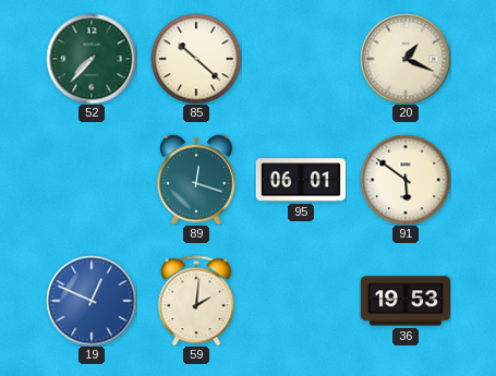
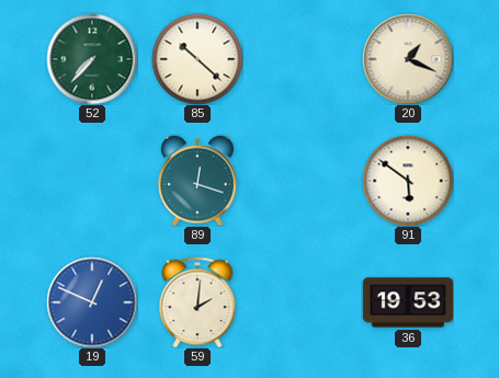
95: 06:01 -> none (301, 180)
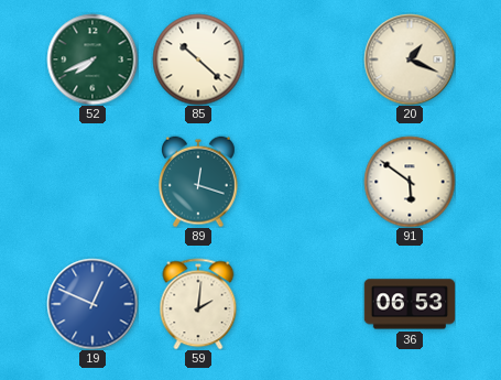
52: 7:37 -> 7:41 (92, 59)
36: 19:53 -> 06:53 (410, 304)
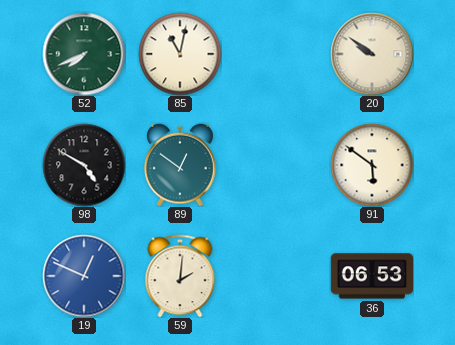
85: 10:22 -> 11:02 (180, 54)
20: 1:19 -> 9:51 (372, 54)
98: none -> 4:50 (84, 165)
89: 12:18 -> 12:51 (181, 165)
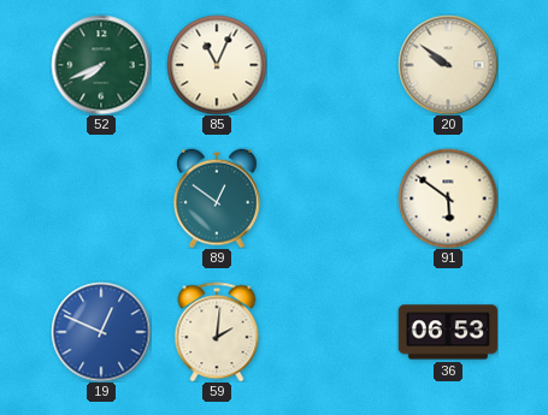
85: 11:02 -> 11:04 (217, 65)
98: 4:50 -> none (84, 165)
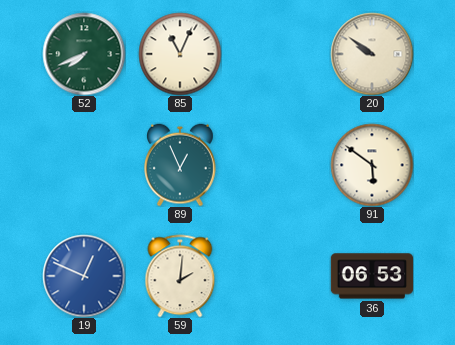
89: 12:51 -> 12:56 (181, 165)
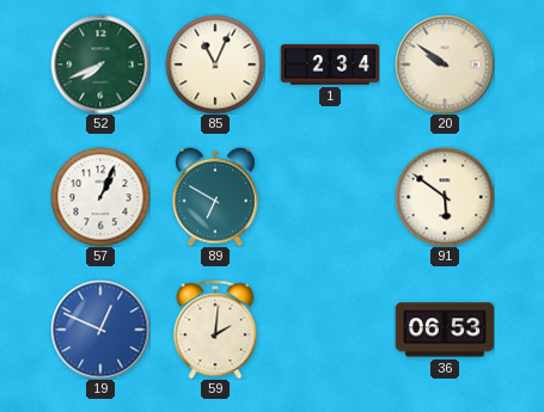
1: none -> 2:34 (330, 64)
57: none -> 1:04 (100, 197)
89: 12:56 -> 6:50 (216, 197)
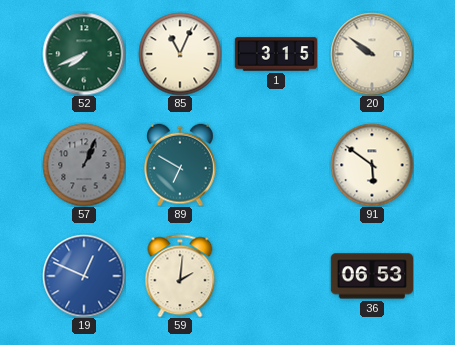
1: 2:34 -> 3:15 (276, 54)
57 dial: white -> grey (84, 165)
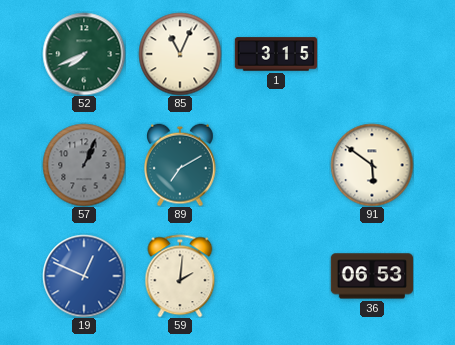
20: 9:51 -> none (372, 54)
89: 6:50 -> 7:10 (181, 165)
